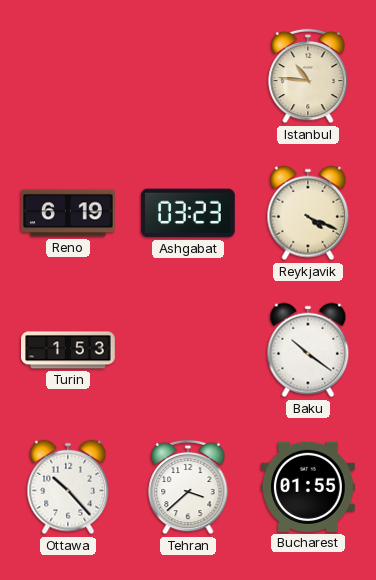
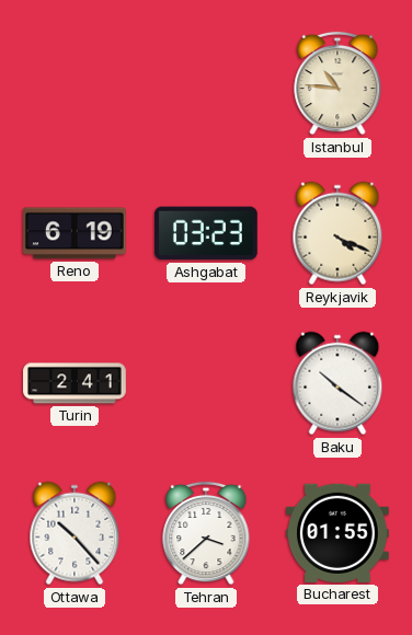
Turin: 1:53 -> 2:41 (75, 383)
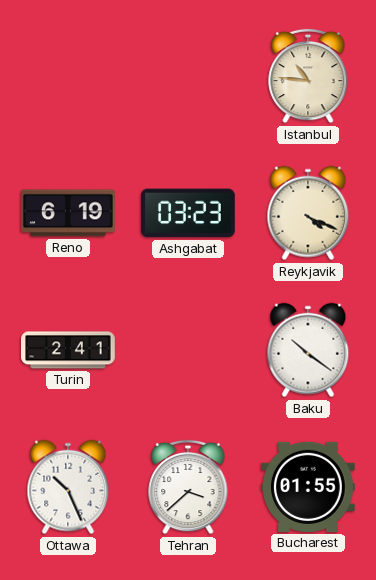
Ottawa: 10:23 -> 10:26 (68, 487)
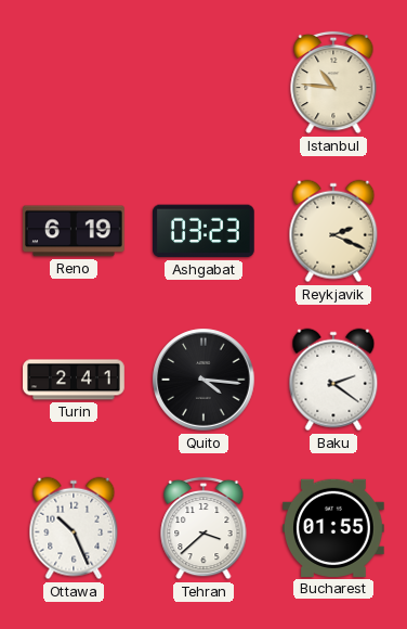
Reykjavik: 4:19 -> 2:19 (333, 231)
Quito: none -> 4:16 (203, 380)
Baku: 10:21 -> 2:21 (333, 380)
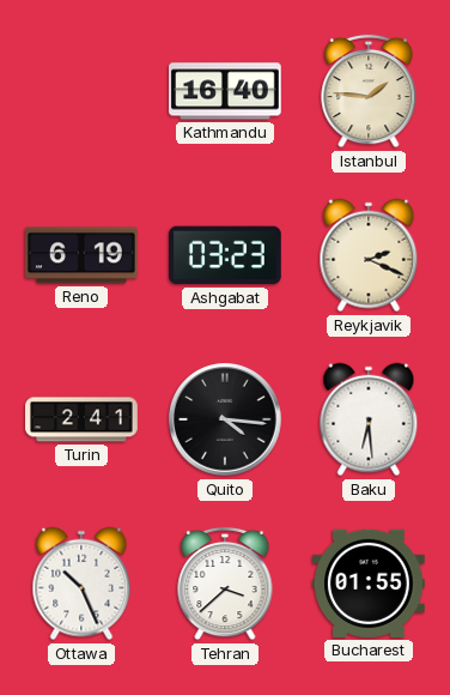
Kathmandu: none -> 16:40 (225, 91)
Istanbul: 10:46 -> 1:46 (369, 91)
Baku: 2:21 -> 6:29 (369, 419)
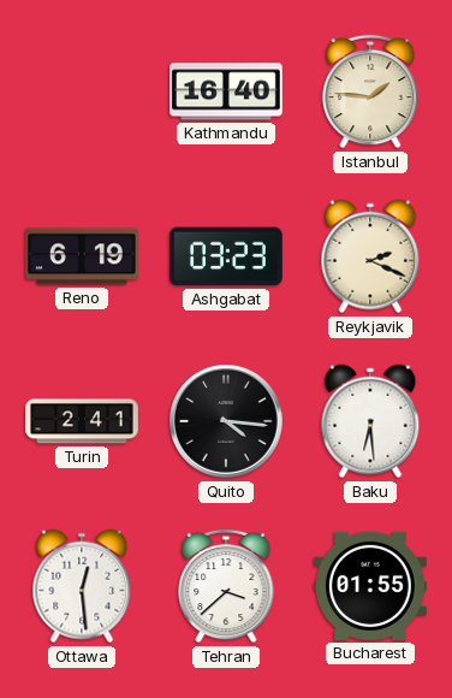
Ottawa: 10:26 -> 12:29 (82, 586)
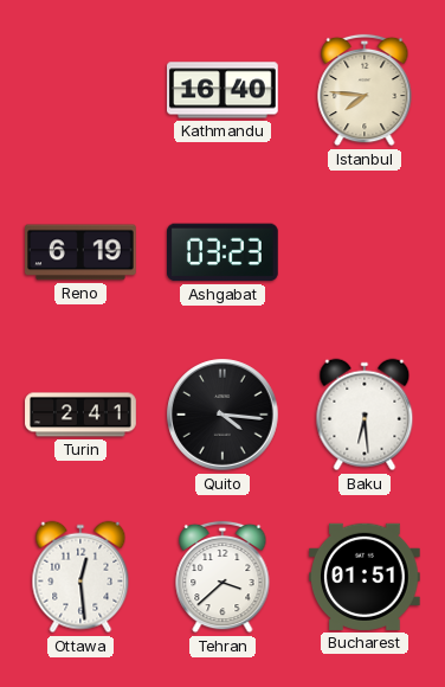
Istanbul: 1:46 -> 7:46 (365, 90)
Reykjavik: 2:19 -> none (370, 256)
Bucharest: 01:55 -> 01:51 (366, 577)
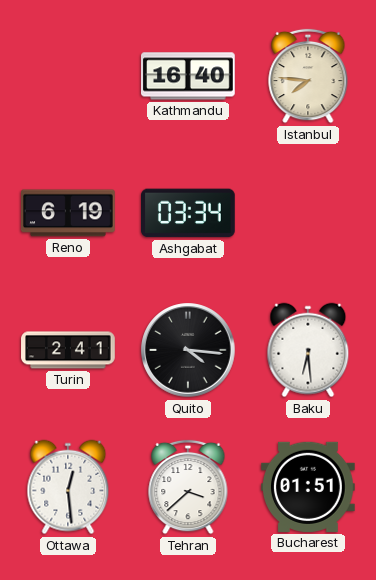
Ashgabat: 03:23 -> 03:34 (189, 213)
